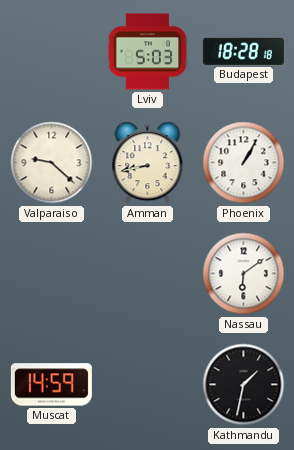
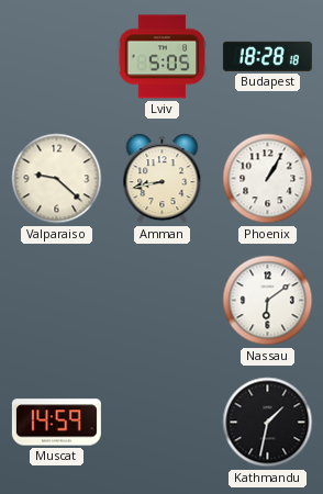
Lviv: 5:03 -> 5:05 (163, 57)
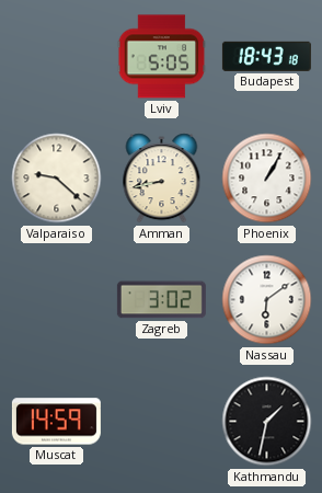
Budapest: 18:28 -> 18:43 (266, 56)
Zagreb: none -> 3:02 (161, 300)
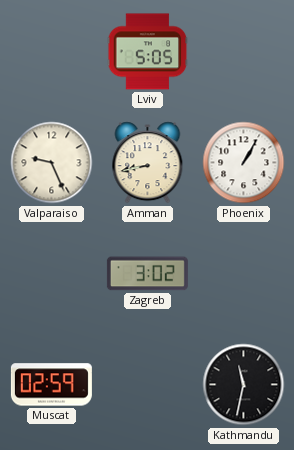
Budapest: 18:43 -> none (266, 56)
Valparaiso: 9:22 -> 9:26 (52, 163)
Nassau: 6:09 -> none (267, 300)
Muscat: 14:59 -> 02:59 (51, 385)
Kathmandu: 1:32 -> 11:32 (244, 385)
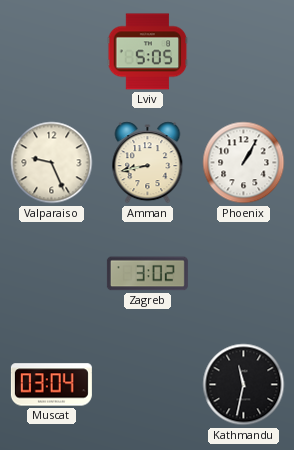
Muscat: 02:59 -> 03:04 (51, 385)
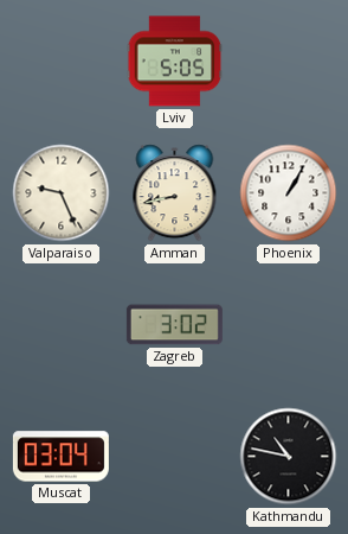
Kathmandu: 11:32 -> 10:47 (289, 457)
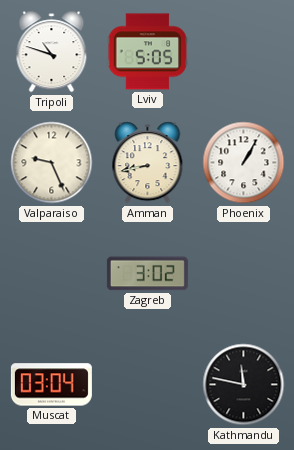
Tripoli: none -> 10:48 (52, 52)
Kathmandu: 10:47 -> 11:47 (244, 385)
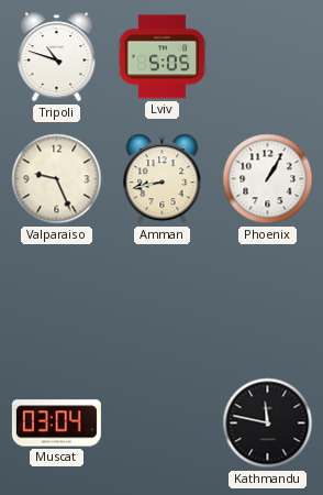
Zagreb: 3:02 -> none (147, 274)
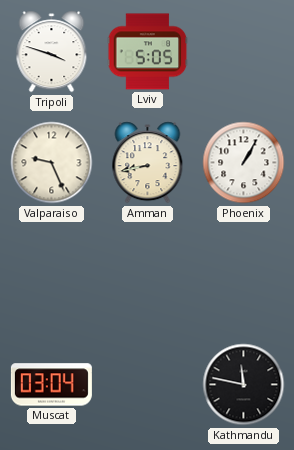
Tripoli: 10:48 -> 3:48 (52, 52)
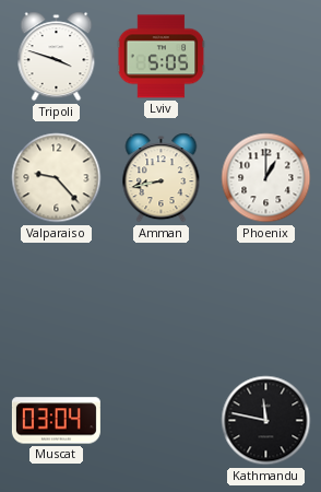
Valparaiso: 9:26 -> 9:23 (57, 178)
Phoenix: 1:05 -> 1:00 (266, 178)
